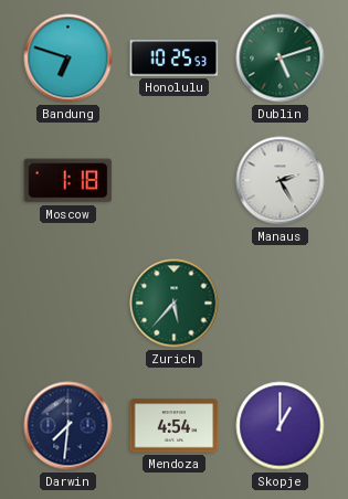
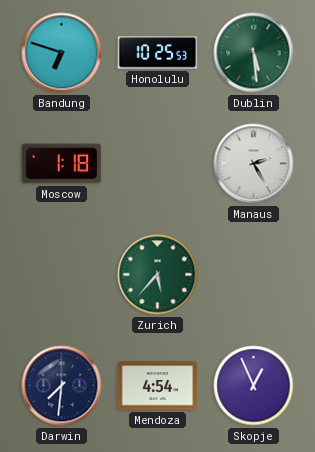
Dublin: 5:12 -> 5:29 (254, 53)
Skopje: 1:00 -> 12:56 (254, 386)
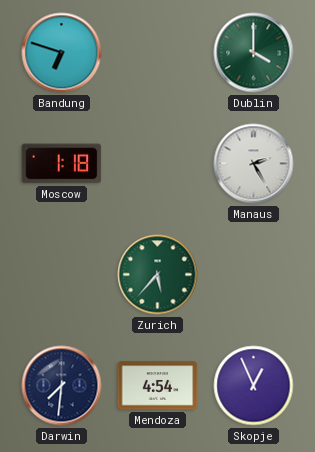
Honolulu: 10:25 -> none (158, 53)
Dublin: 5:29 -> 4:00 (254, 53)
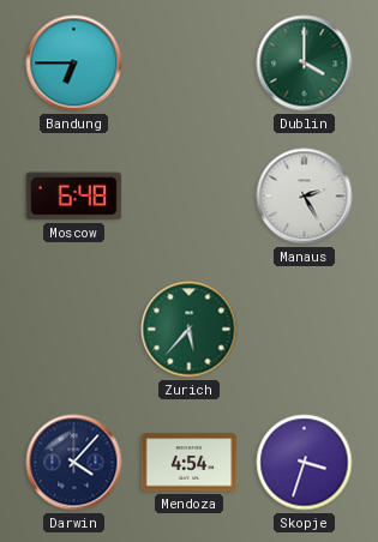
Bandung: 6:48 -> 6:45 (74, 64)
Moscow: 1:18 -> 6:48 (74, 197)
Darwin: 7:31 -> 4:07 (74, 463)
Skopje: 12:56 -> 3:33 (305, 463)
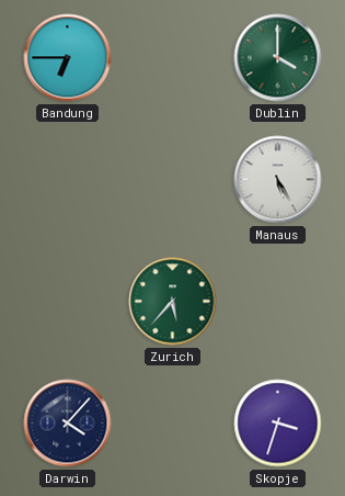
Moscow: 6:48 -> none (74, 197)
Manaus: 2:25 -> 5:25 (278, 180)
Mendoza: 4:54 -> none (190, 463)
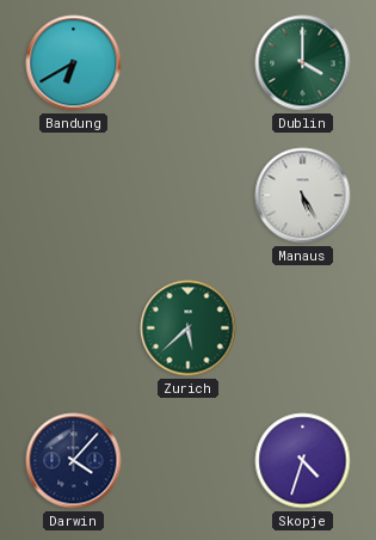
Bandung: 6:45 -> 6:40 (74, 63)
Zurich: 5:37 -> 5:38 (189, 329)
Skopje: 3:33 -> 4:33 (303, 461)
